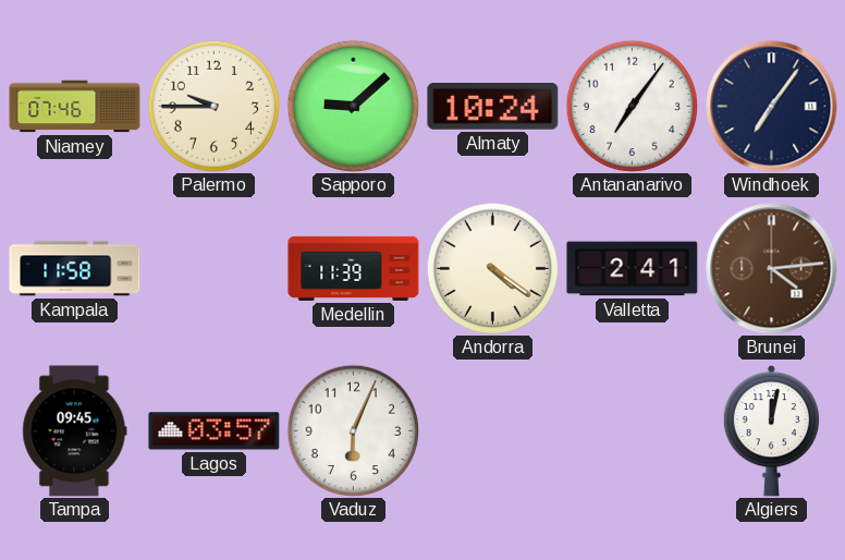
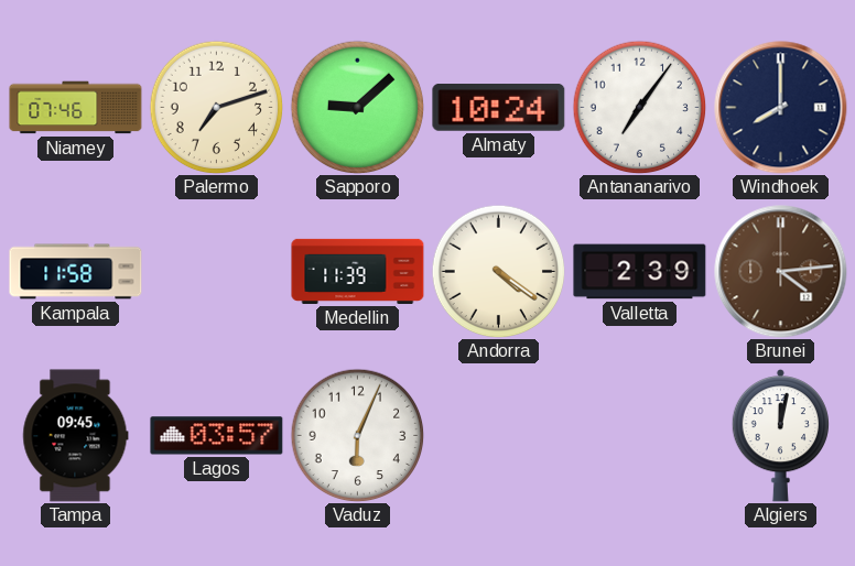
Palermo: 9:45 -> 7:12 (216, 107)
Windhoek: 7:06 -> 8:00 (781, 108)
Valletta: 2:41 -> 2:39 (640, 272)
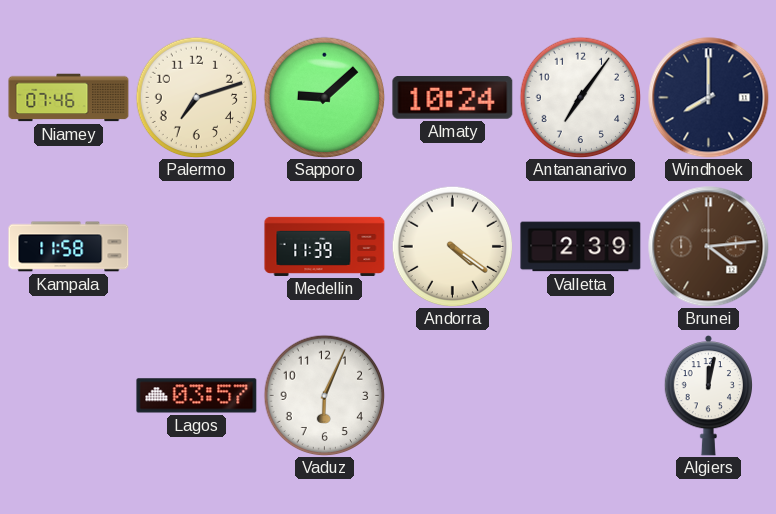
Tampa: 09:45 -> none (76, 436)
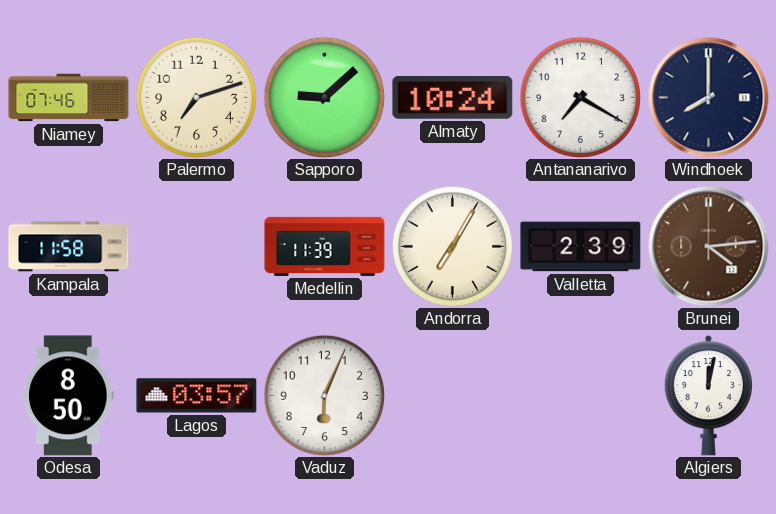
Antananarivo: 7:06 -> 7:20 (580, 97)
Andorra: 4:21 -> 7:05 (452, 246)
Odesa: none -> 8:50 (69, 396)
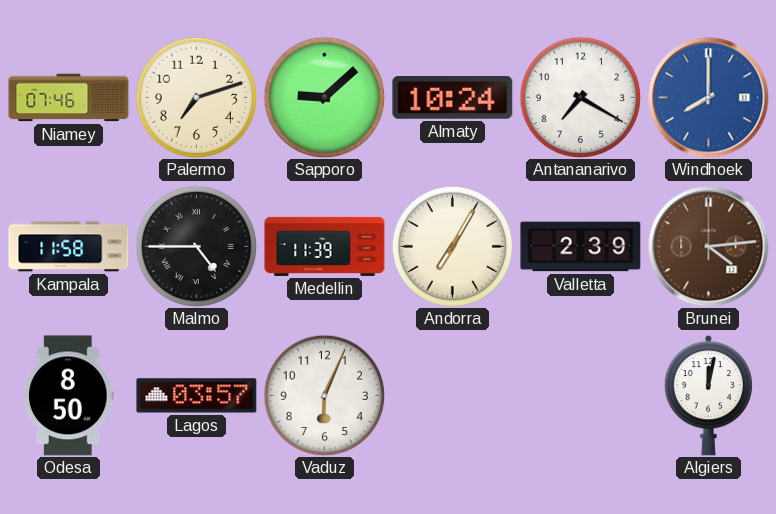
Windhoek dial: navy -> blue (709, 98)
Malmo: none -> 4:45 (196, 246)
